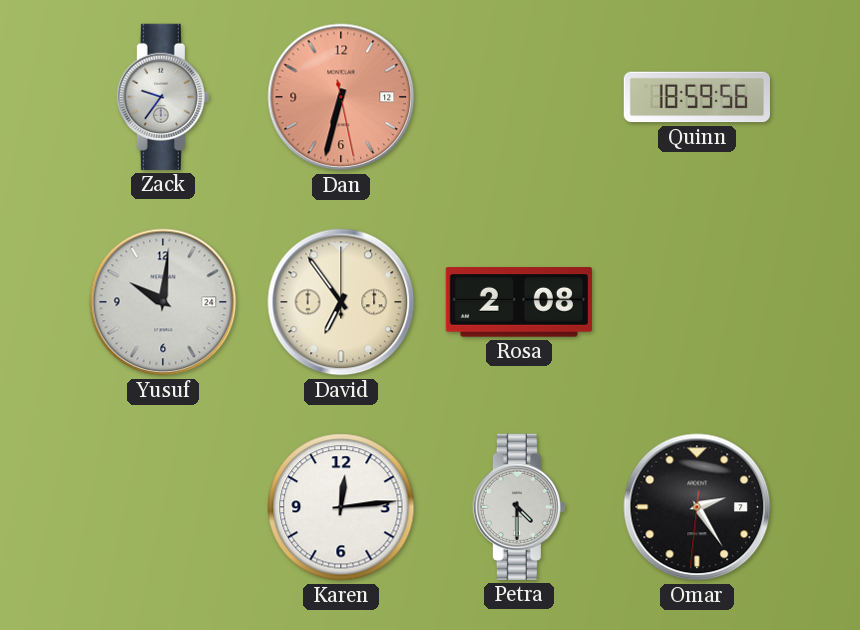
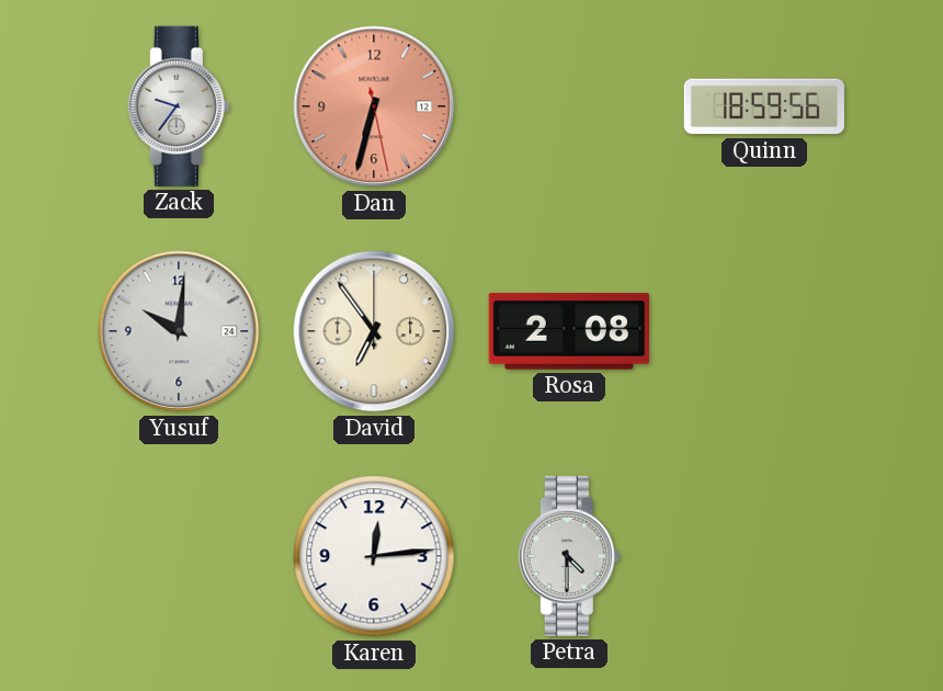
Omar: 2:24 -> none (697, 507)
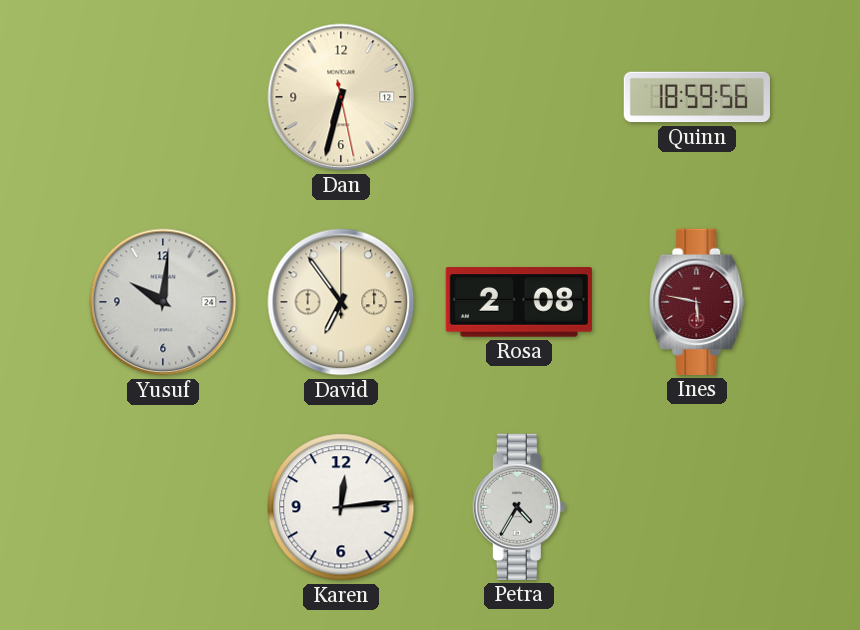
Zack: 9:36 -> none (179, 106)
Dan dial: salmon -> cream (341, 97)
Ines: none -> 5:47 (697, 302)
Petra: 4:30 -> 4:35 (519, 507)
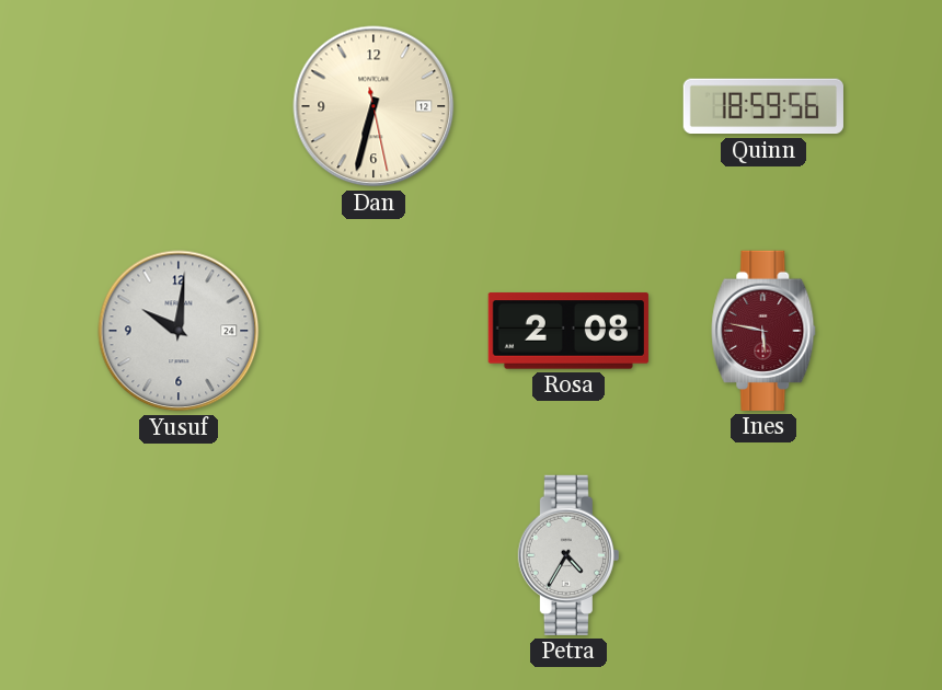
David: 6:54 -> none (341, 302)
Karen: 12:14 -> none (341, 507)
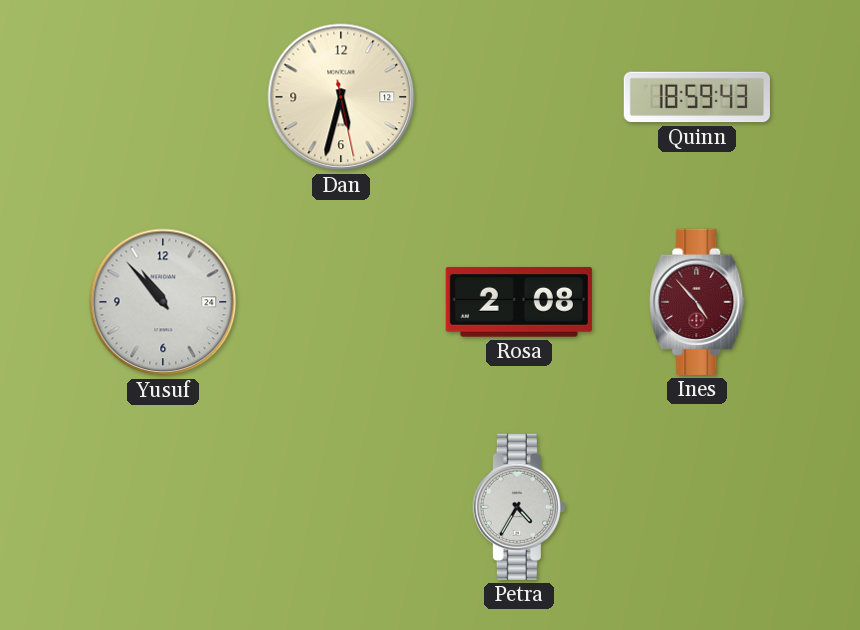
Dan: 6:32 -> 5:32 (341, 97)
Quinn: 18:59:56 -> 18:59:43 (697, 97)
Yusuf: 10:01 -> 10:53 (163, 302)
Ines: 5:47 -> 4:53 (697, 302)
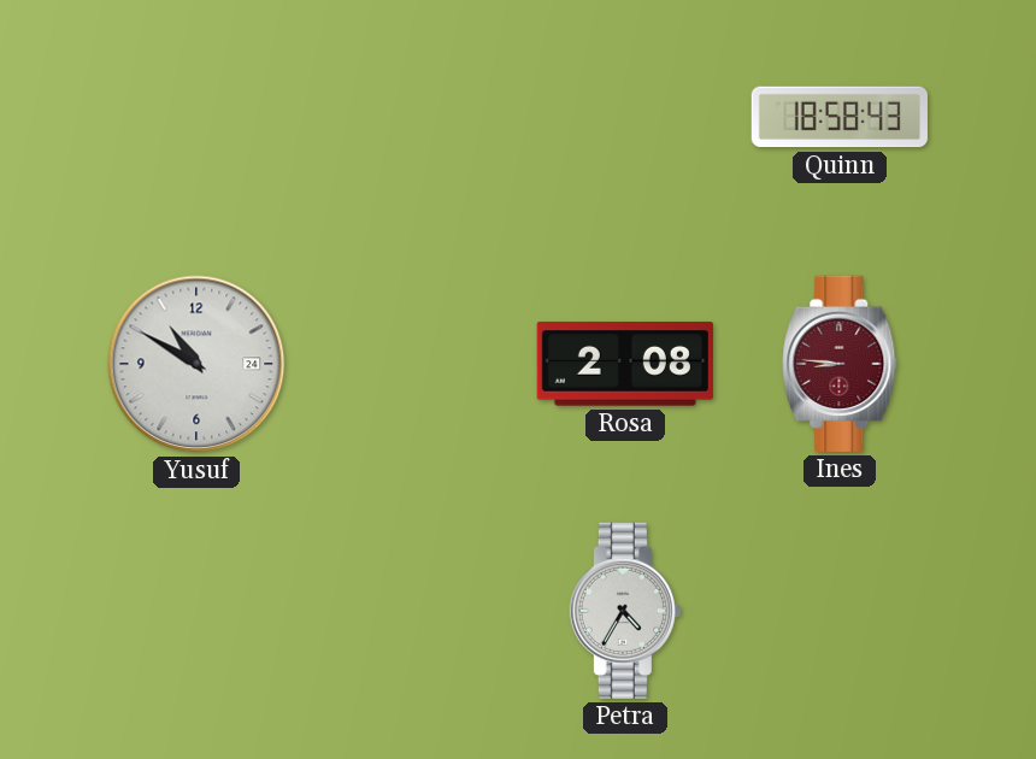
Dan: 5:32 -> none (341, 97)
Quinn: 18:59 -> 18:58 (840, 117)
Yusuf: 10:53 -> 10:50 (196, 364)
Ines: 4:53 -> 8:46 (840, 364)
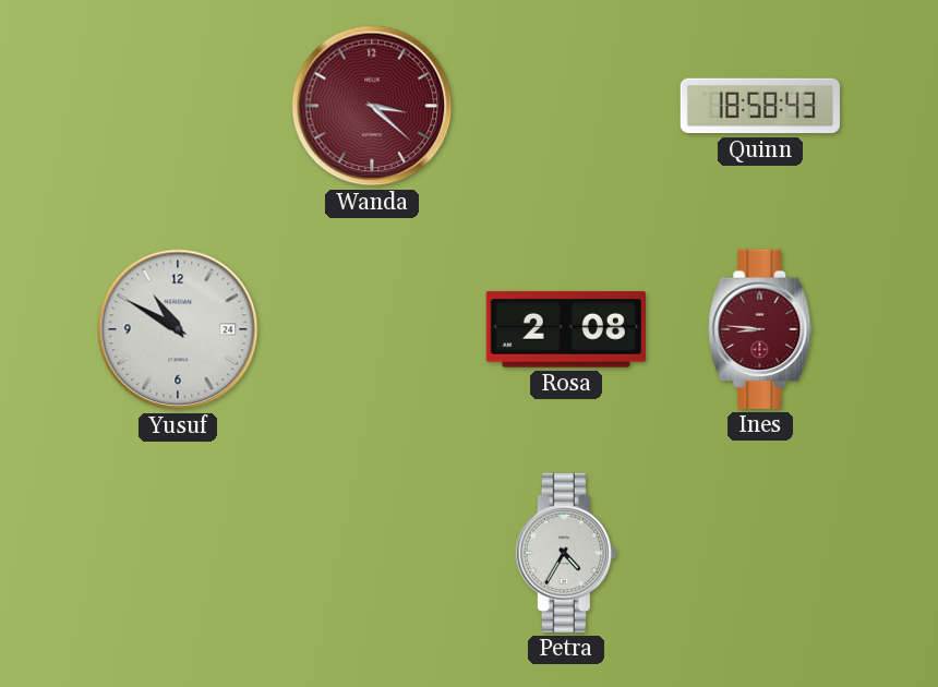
Wanda: none -> 3:22 (372, 106)
